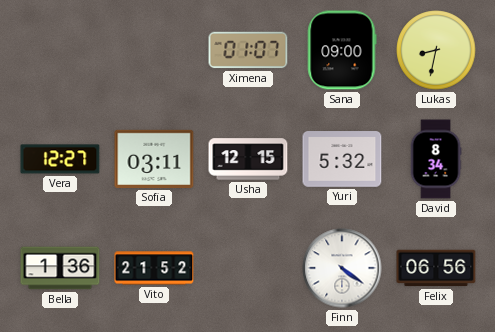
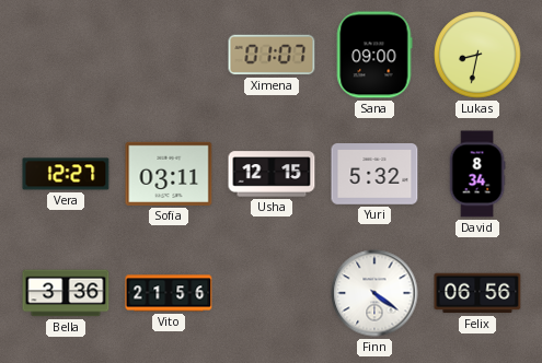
Bella: 1:36 -> 3:36 (66, 293)
Vito: 21:52 -> 21:56 (169, 293)
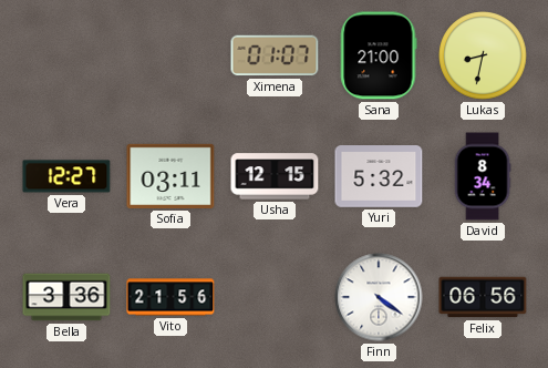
Sana: 09:00 -> 21:00 (379, 55)
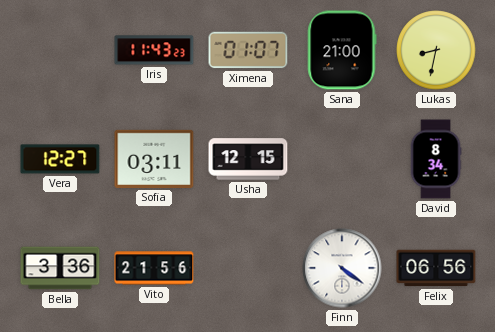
Iris: none -> 11:43 (154, 50)
Yuri: 5:32 -> none (379, 176)
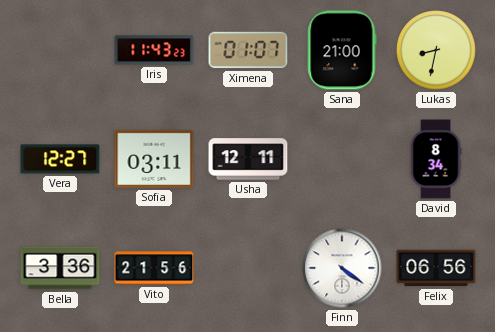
Usha: 12:15 -> 12:11 (248, 159)
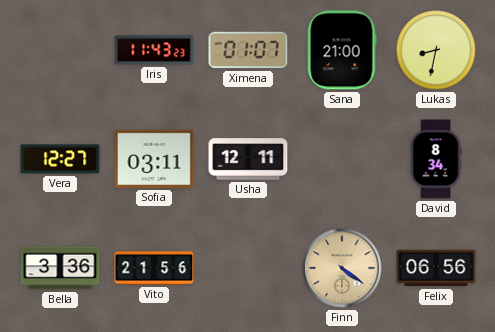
Finn dial: white -> champagne (342, 268)
